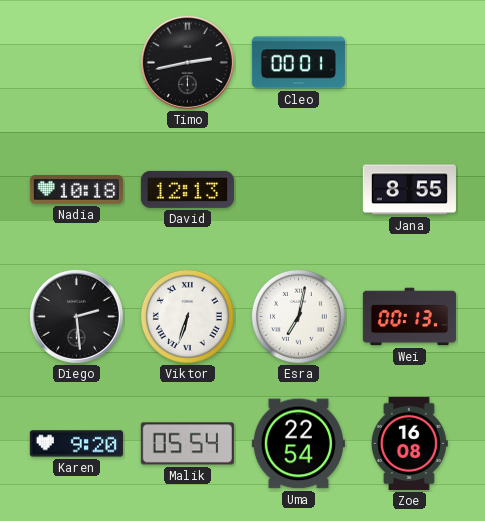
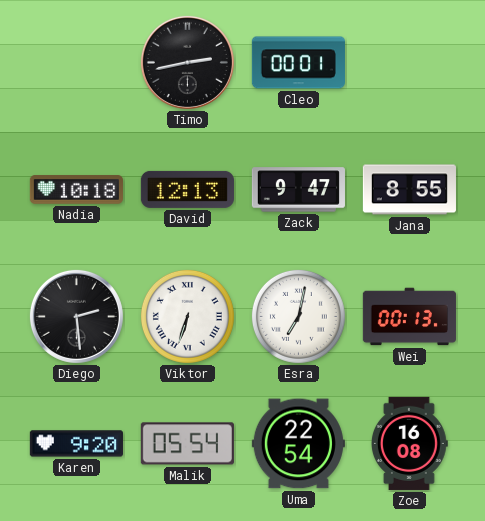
Zack: none -> 9:47 (298, 190)
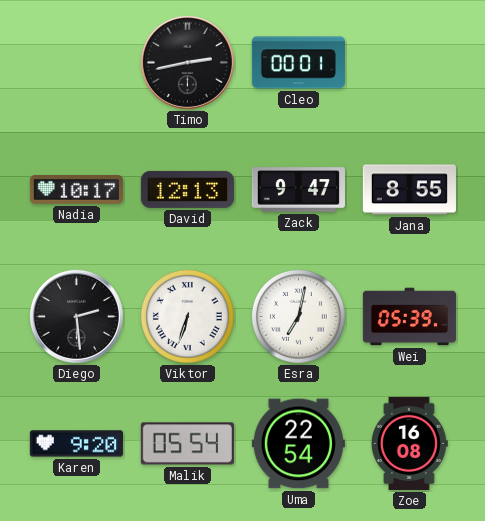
Nadia: 10:18 -> 10:17 (76, 190)
Wei: 00:13 -> 05:39 (409, 317)
